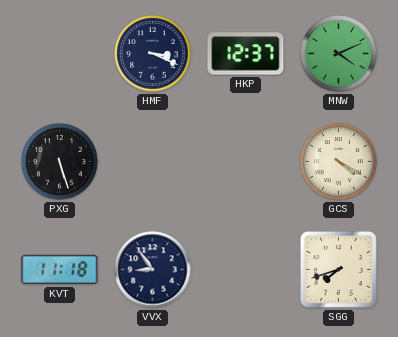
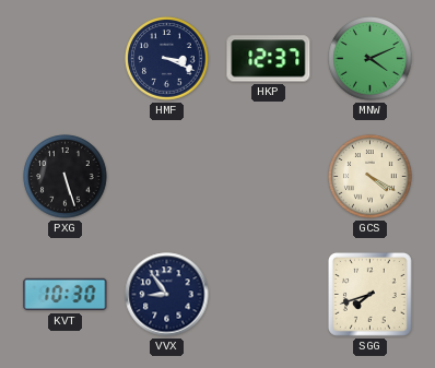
KVT: 11:18 -> 10:30 (66, 295)
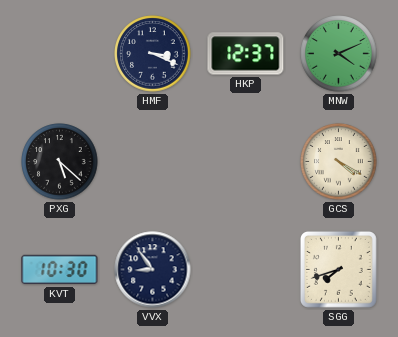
PXG: 5:27 -> 5:22 (60, 162)
